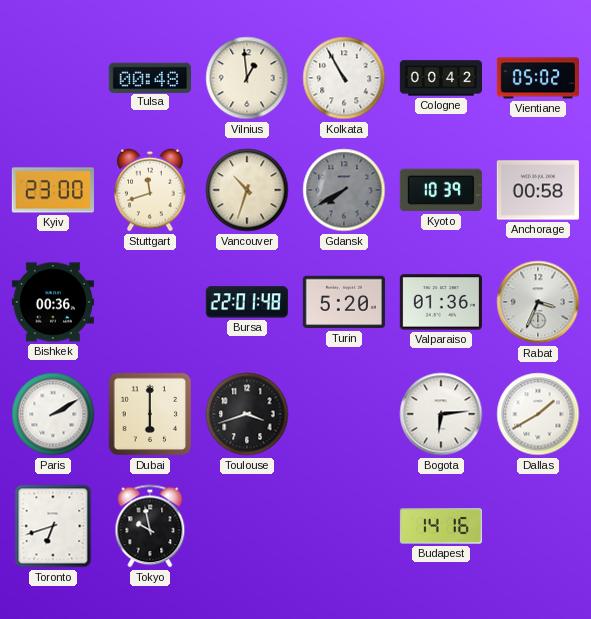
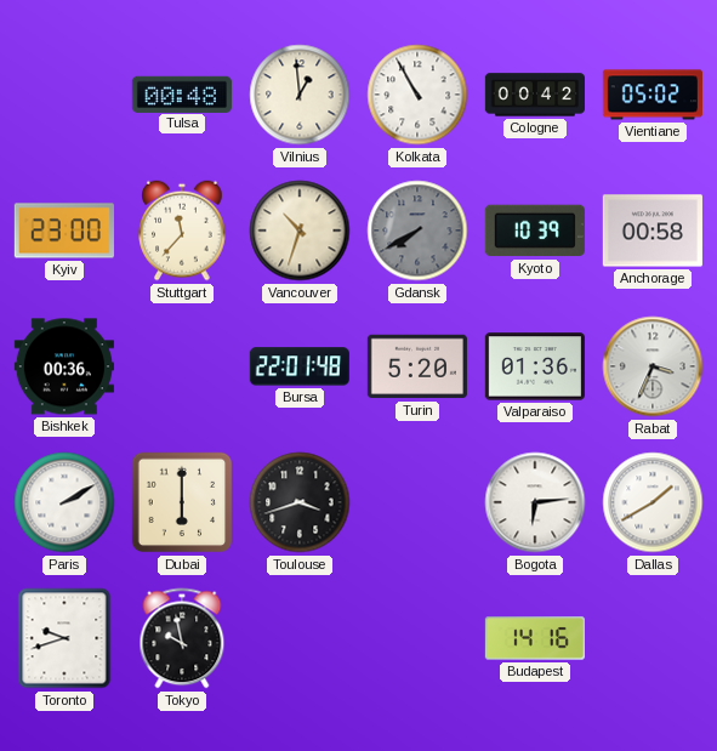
Stuttgart: 11:42 -> 11:37 (182, 231)
Toronto: 6:42 -> 9:42 (64, 638)
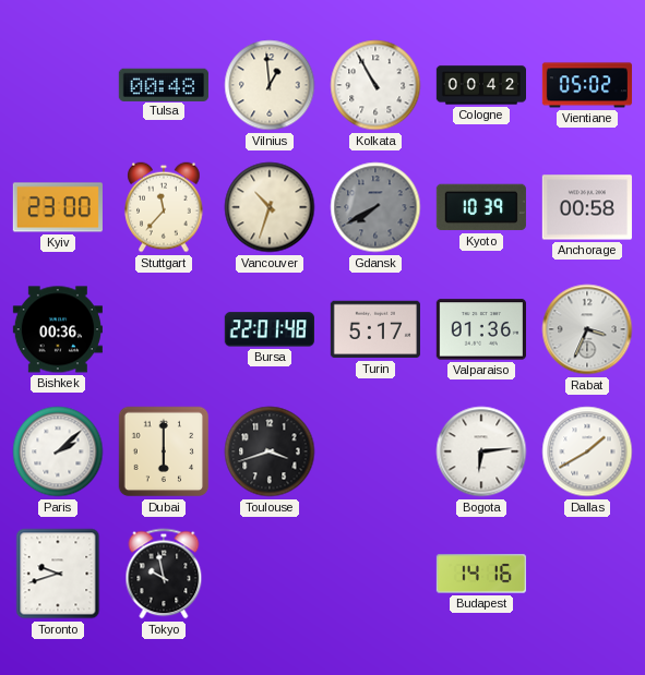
Turin: 5:20 -> 5:17 (375, 329)
Paris: 2:10 -> 2:08 (58, 451)
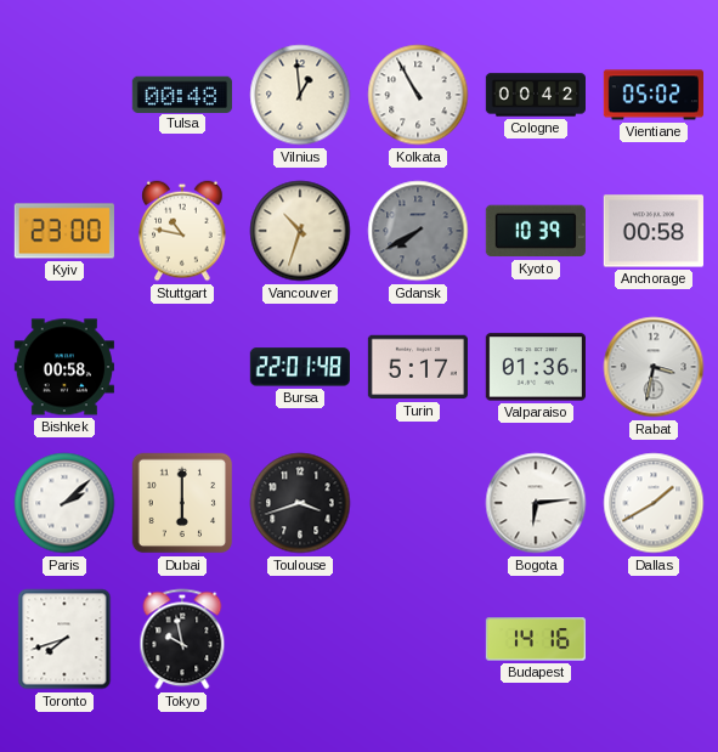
Stuttgart: 11:37 -> 10:47 (182, 231)
Bishkek: 00:36 -> 00:58 (64, 367)
Rabat: 3:34 -> 3:32 (654, 367)
Toronto: 9:42 -> 7:42 (64, 639)
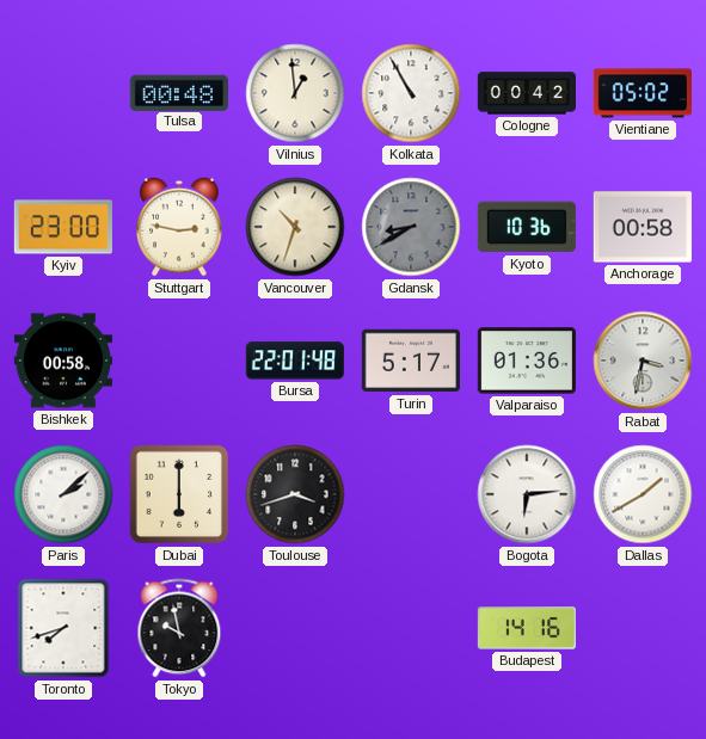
Stuttgart: 10:47 -> 2:47 (179, 227)
Gdansk: 7:40 -> 8:40 (411, 227)
Kyoto: 10:39 -> 10:36 (527, 227)
